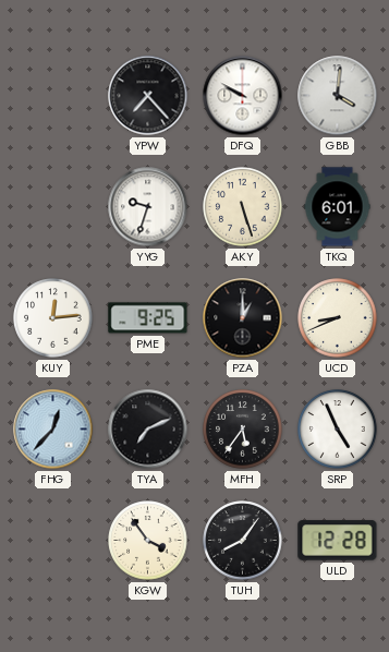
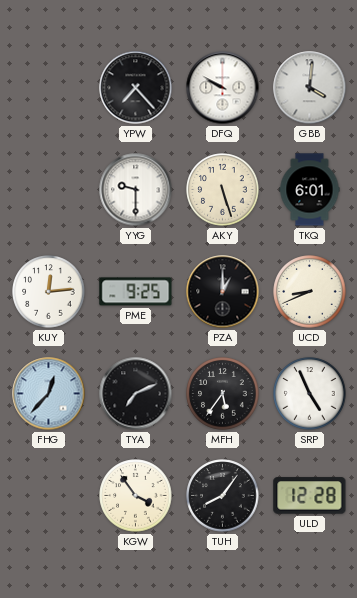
YYG: 9:33 -> 9:30 (136, 190)
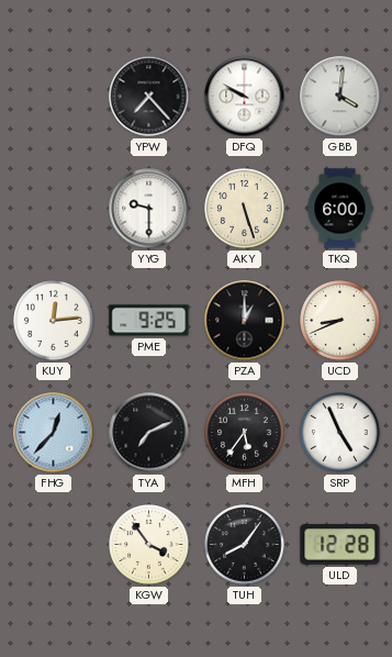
TKQ: 6:01 -> 6:00 (340, 209)
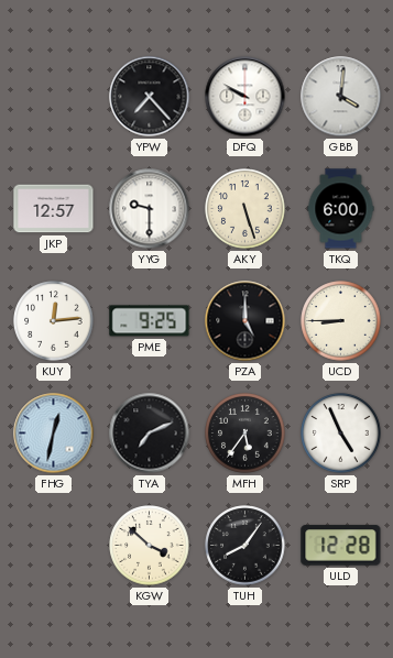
JKP: none -> 12:57 (54, 209)
PZA: 1:00 -> 5:00 (245, 321)
UCD: 8:41 -> 8:45 (341, 321)
FHG: 12:37 -> 12:32 (54, 434)
KGW: 3:54 -> 3:52 (150, 546)
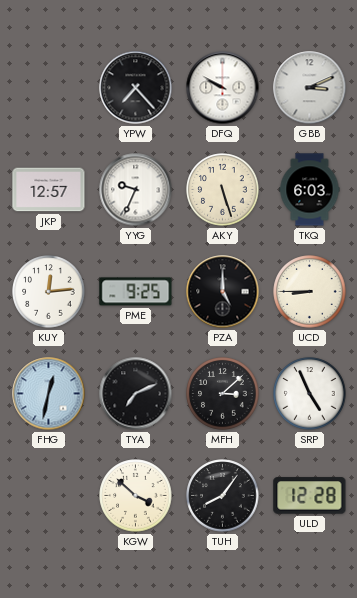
GBB: 4:01 -> 3:11 (310, 88)
YYG: 9:30 -> 9:34 (136, 190)
TKQ: 6:00 -> 6:03 (310, 190)
MFH: 5:36 -> 3:08 (223, 394)
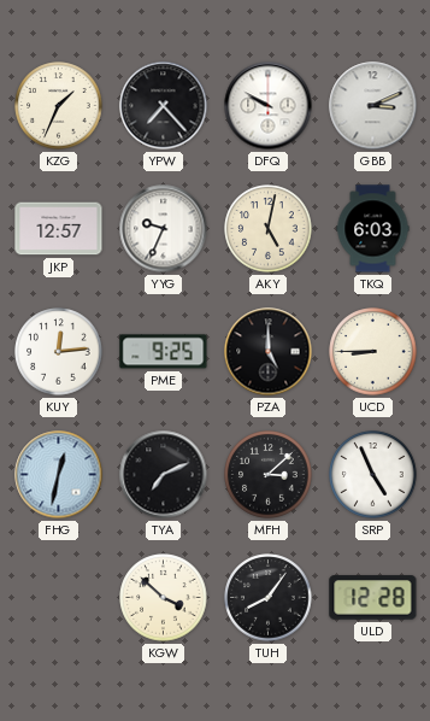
KZG: none -> 1:34 (59, 106)
AKY: 5:27 -> 5:02 (269, 229)
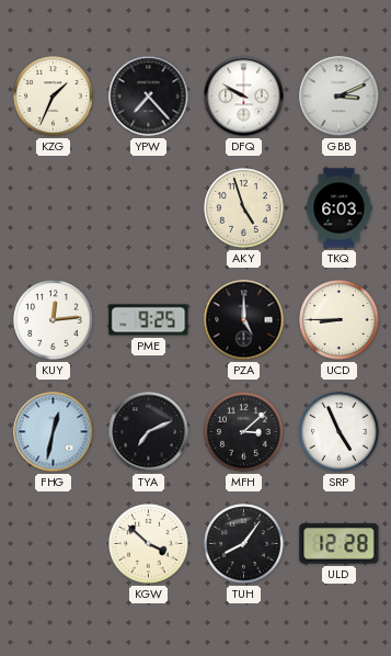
JKP: 12:57 -> none (59, 229)
YYG: 9:34 -> none (164, 229)
AKY: 5:02 -> 4:57 (244, 208)
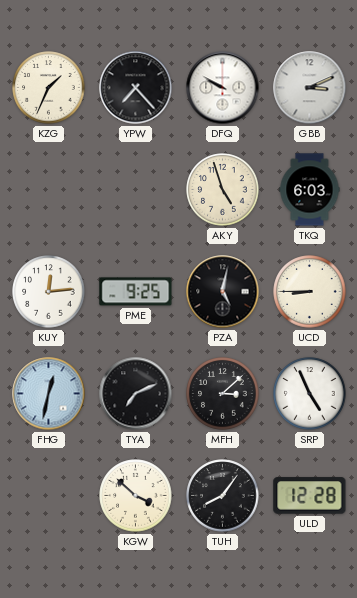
PZA: 5:00 -> 5:02 (223, 292)
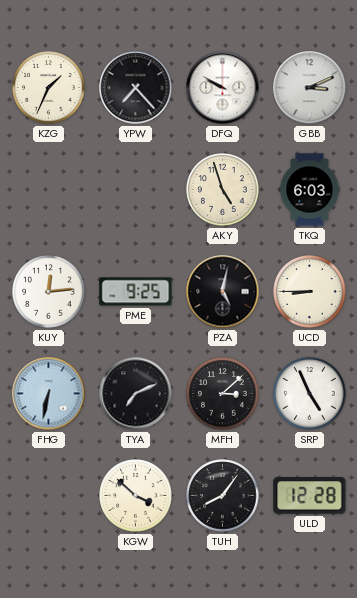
FHG: 12:32 -> 6:32 (49, 394)
